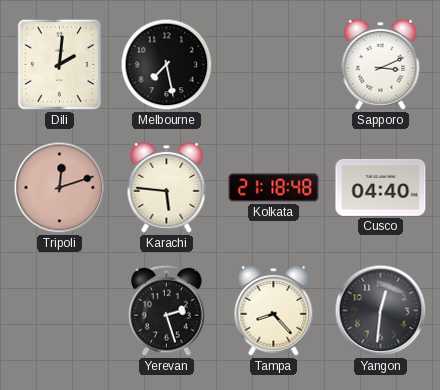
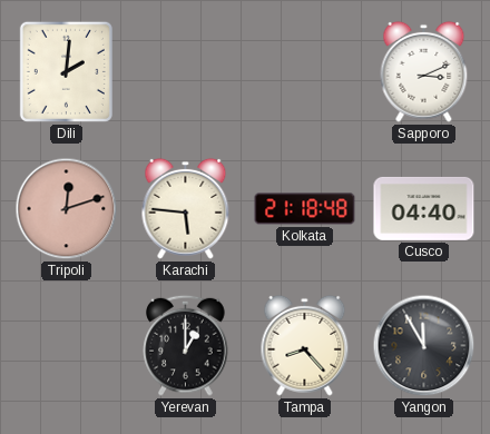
Melbourne: 7:28 -> none (167, 65)
Yerevan: 2:27 -> 1:00 (186, 345)
Yangon: 12:31 -> 11:55 (424, 346)
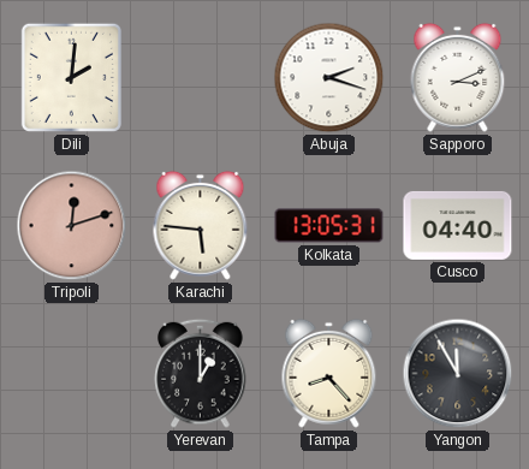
Abuja: none -> 2:18 (329, 78)
Kolkata: 21:18 -> 13:05 (329, 226)
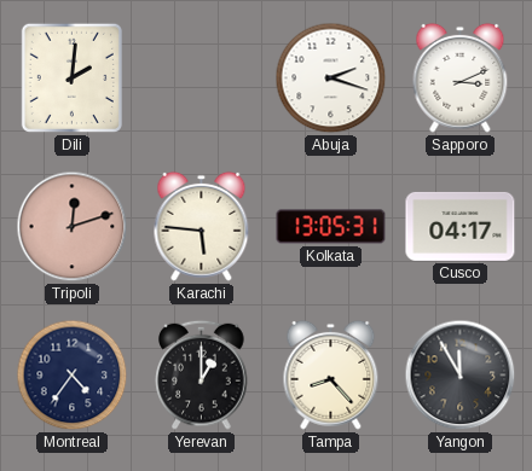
Cusco: 04:40 -> 04:17 (461, 226)
Montreal: none -> 4:36 (73, 376)
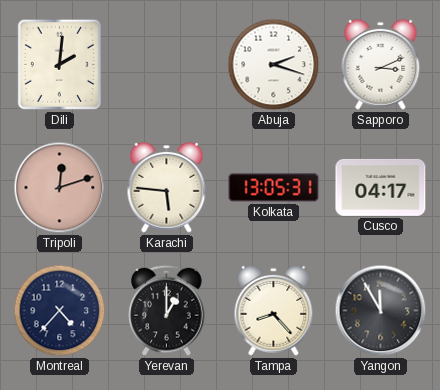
Montreal: 4:36 -> 4:37 (60, 311)
